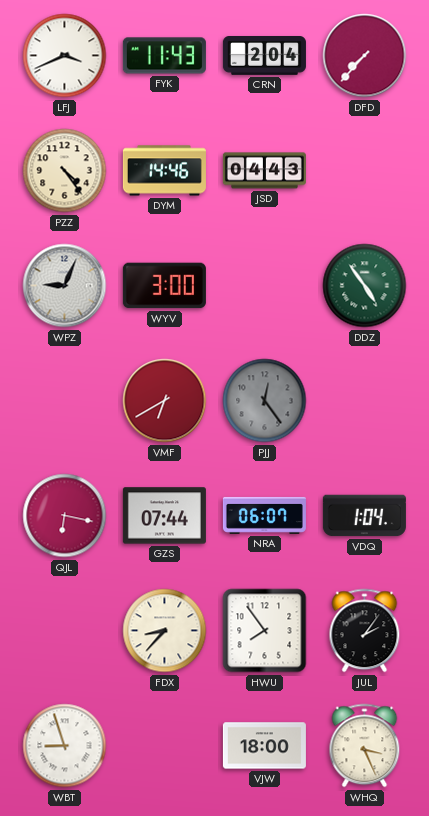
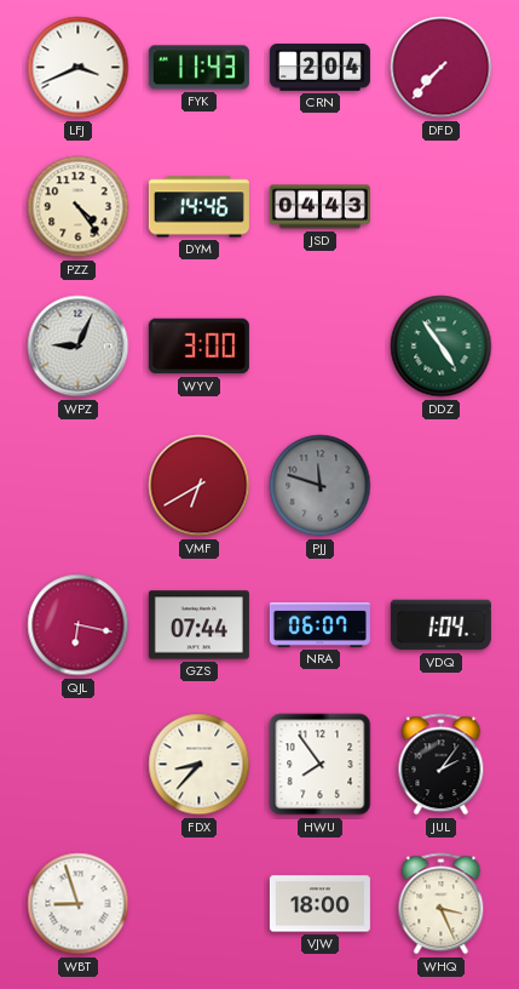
PJJ: 12:24 -> 11:48 (321, 486)
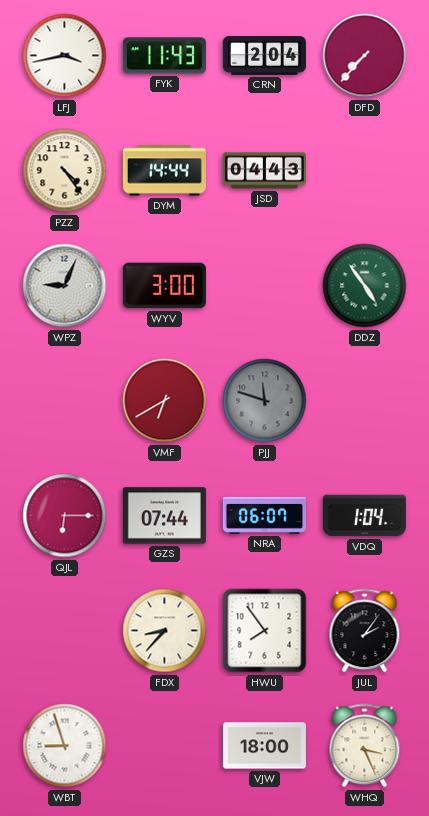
LFJ: 3:41 -> 3:43 (65, 56)
DYM: 14:46 -> 14:44 (164, 171)
QJL: 6:17 -> 6:15 (65, 516)
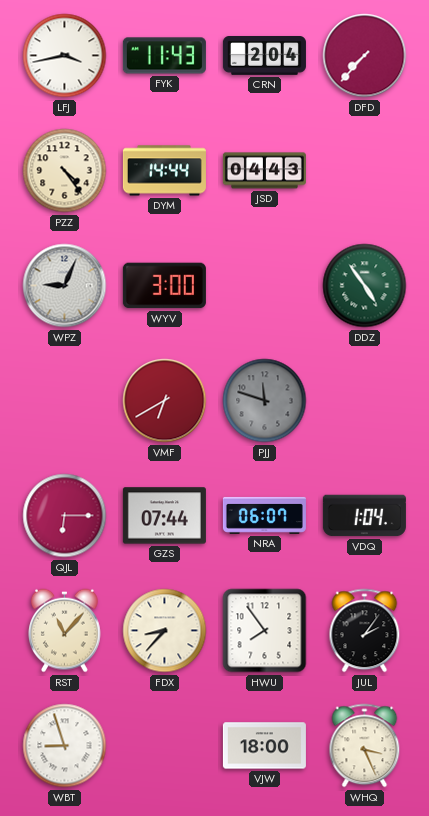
RST: none -> 11:07 (65, 631)
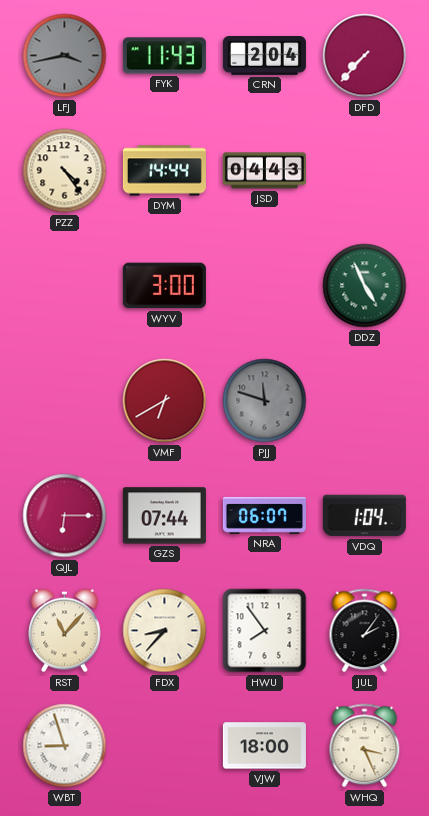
LFJ dial: white -> grey (65, 56)
WPZ: 9:04 -> none (65, 286)
DDZ: 4:54 -> 4:56 (365, 286)
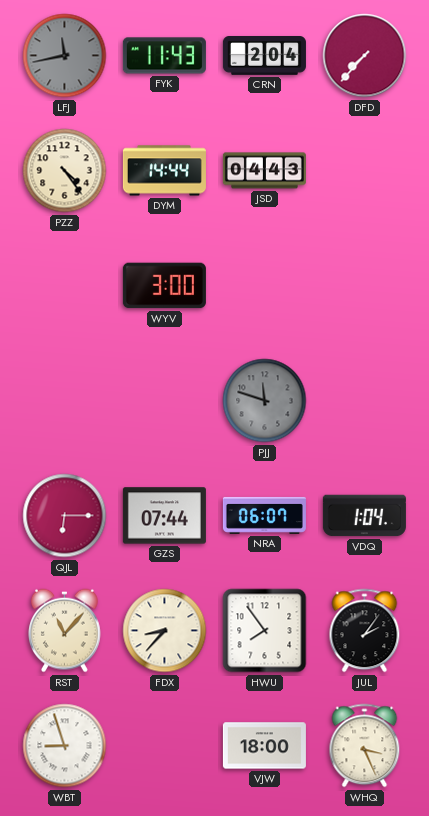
LFJ: 3:43 -> 11:43 (65, 56)
DDZ: 4:56 -> none (365, 286)
VMF: 6:40 -> none (165, 401)
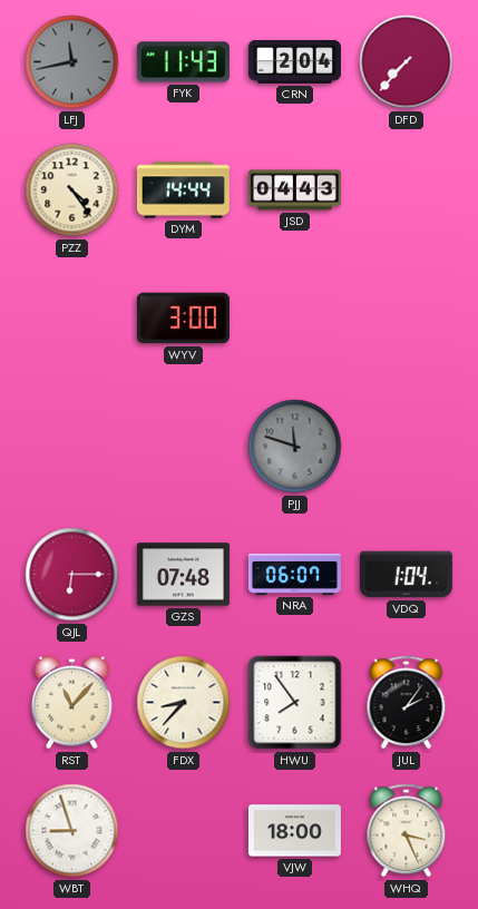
GZS: 07:44 -> 07:48 (183, 575)
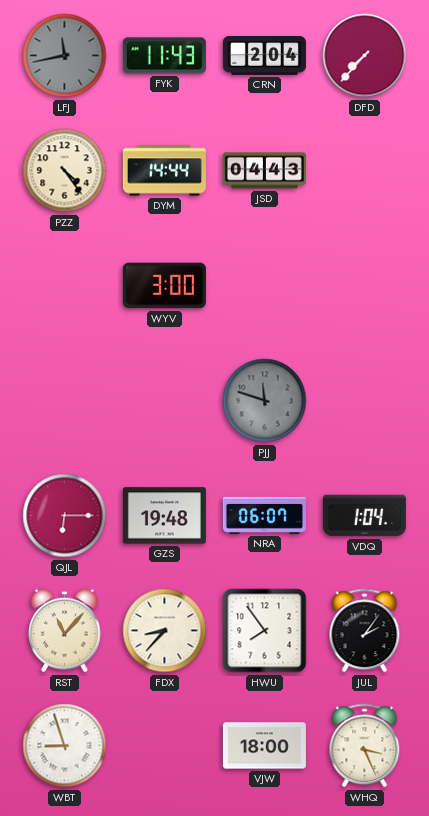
GZS: 07:48 -> 19:48 (164, 516)
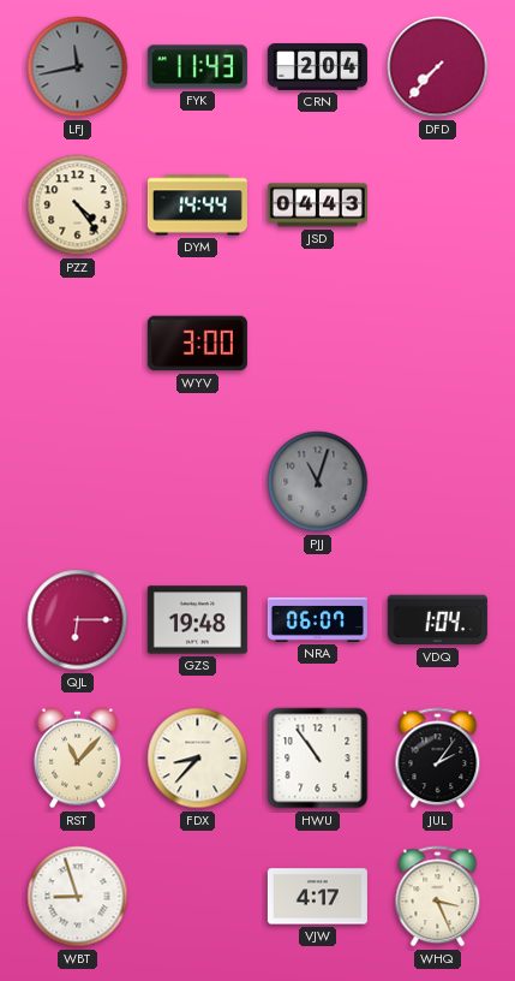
PJJ: 11:48 -> 11:03 (318, 482)
HWU: 7:54 -> 10:54 (318, 759)
VJW: 18:00 -> 4:17 (317, 897)
